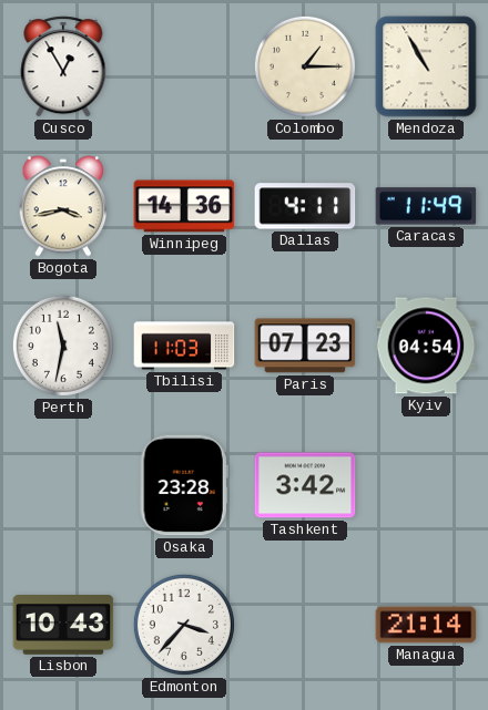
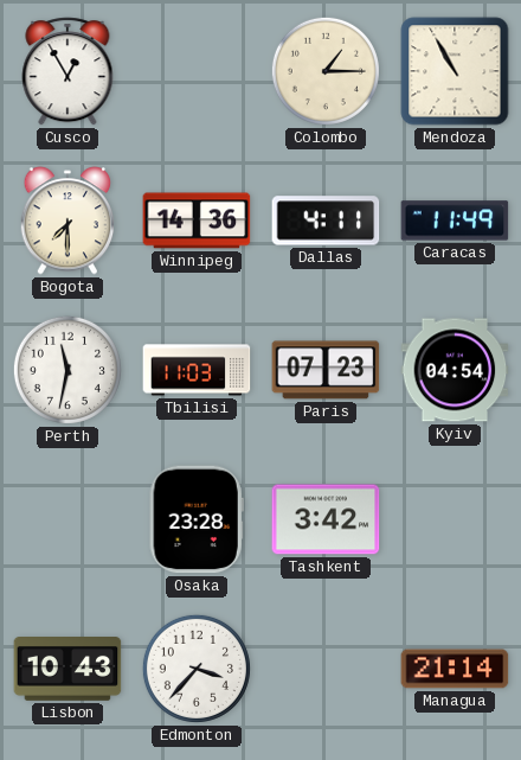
Bogota: 3:43 -> 7:30 (67, 221)
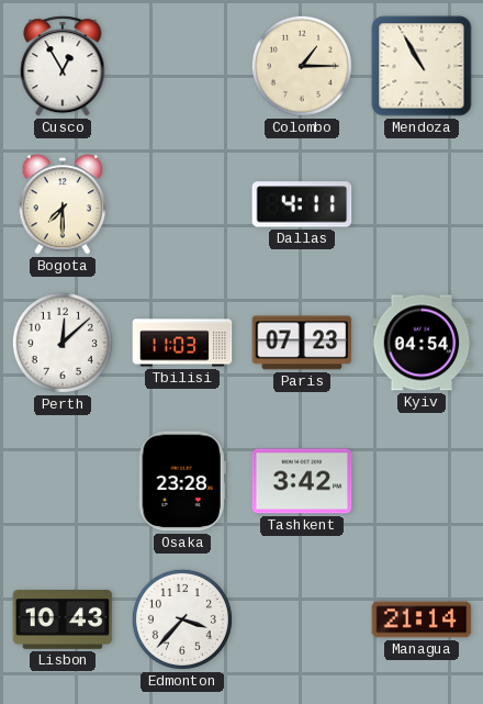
Winnipeg: 14:36 -> none (197, 221)
Caracas: 11:49 -> none (455, 221)
Perth: 11:32 -> 12:08 (63, 343)
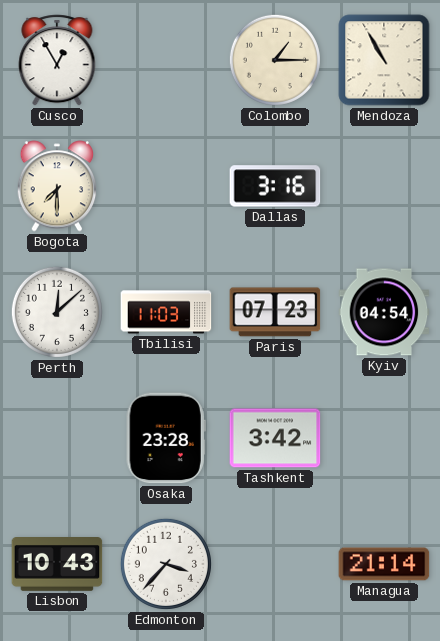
Dallas: 4:11 -> 3:16 (275, 186)
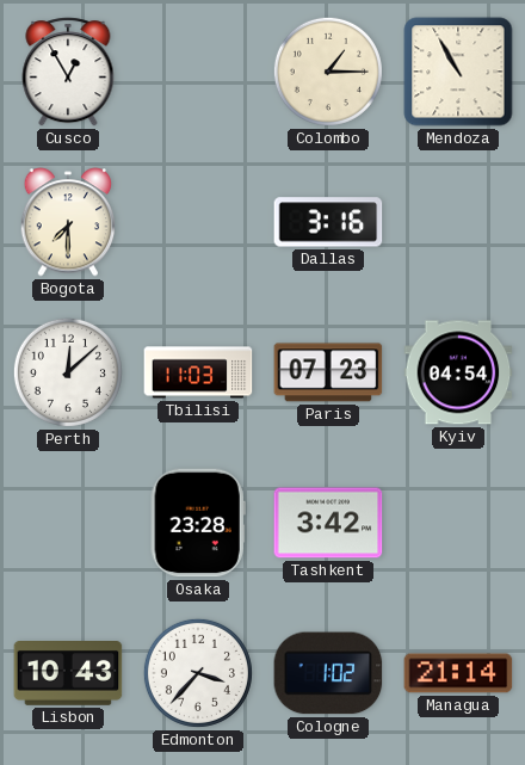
Cologne: none -> 1:02 (328, 673)
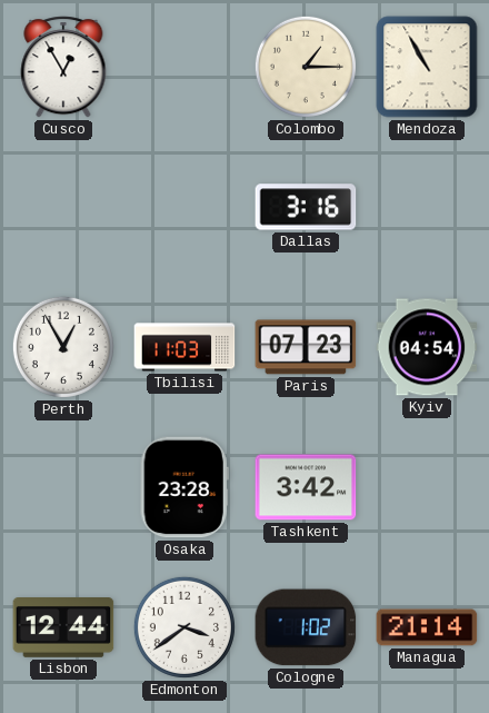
Bogota: 7:30 -> none (68, 222)
Perth: 12:08 -> 12:55 (63, 347)
Lisbon: 10:43 -> 12:44 (63, 628)
Edmonton: 3:37 -> 3:39 (184, 627)
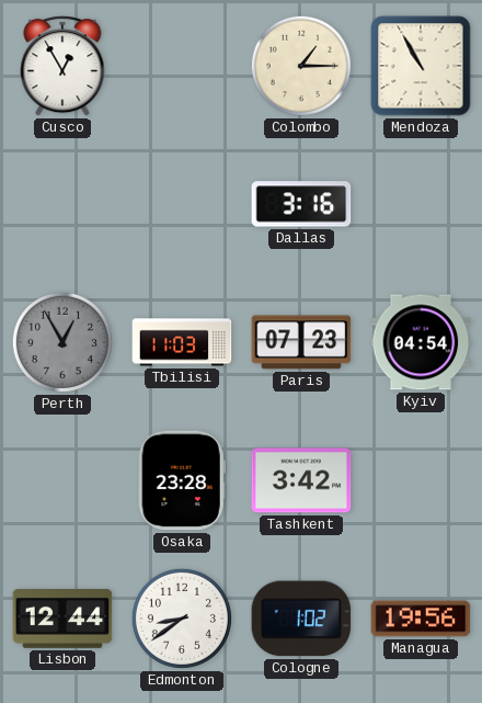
Perth dial: white -> grey (62, 342)
Edmonton: 3:39 -> 8:39 (182, 619)
Managua: 21:14 -> 19:56 (421, 619)
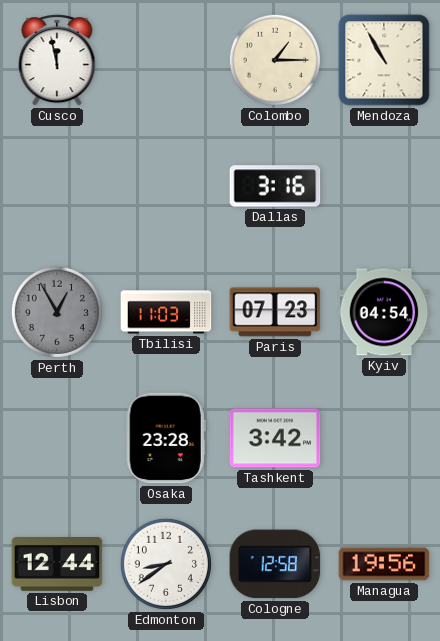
Cusco: 12:55 -> 11:58 (57, 60)
Cologne: 1:02 -> 12:58 (275, 564)
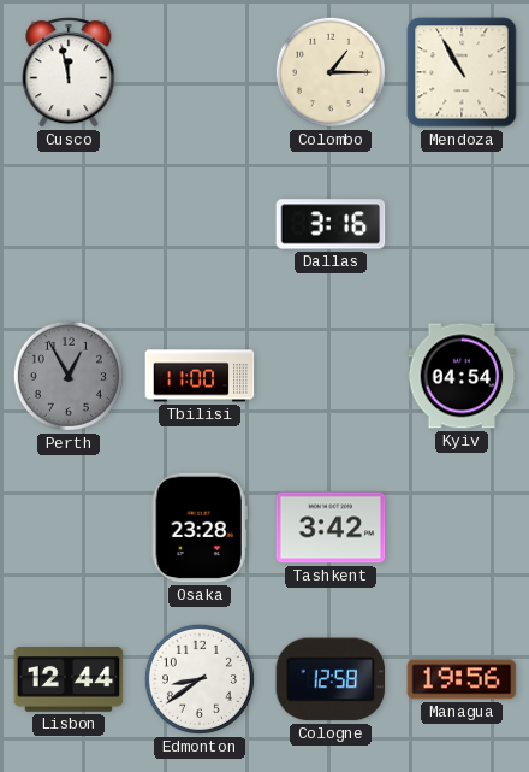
Tbilisi: 11:03 -> 11:00 (200, 376)
Paris: 07:23 -> none (275, 312)
